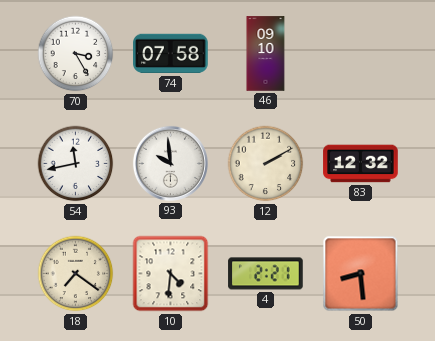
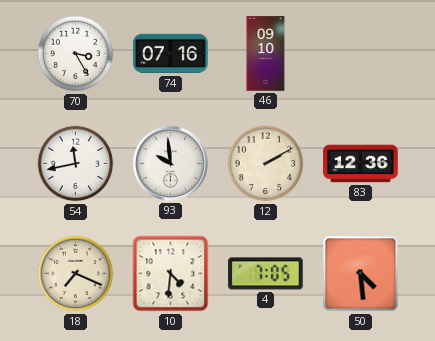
74: 07:58 -> 07:16 (171, 54)
83: 12:32 -> 12:36 (361, 164)
18: 7:21 -> 7:19 (76, 274)
4: 2:21 -> 7:05 (266, 274)
50: 8:29 -> 4:29 (361, 274)
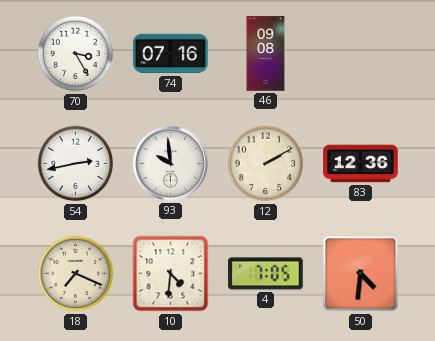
46: 09:10 -> 09:08 (266, 54)
54: 11:43 -> 2:43 (76, 164)
50: 4:29 -> 4:31 (361, 274)
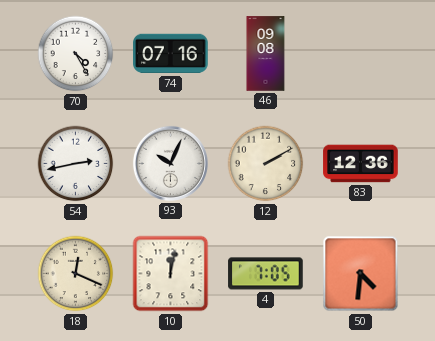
70: 3:25 -> 4:25 (76, 54)
93: 9:59 -> 10:04 (170, 163)
18: 7:19 -> 12:19 (76, 274)
10: 4:31 -> 12:02 (171, 274)
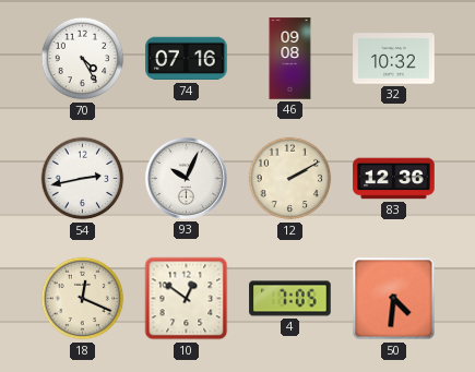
32: none -> 10:32 (394, 59)
10: 12:02 -> 12:51 (187, 299)
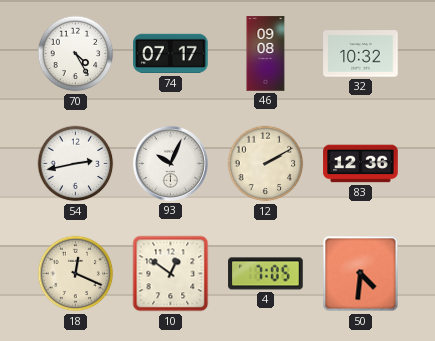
74: 07:16 -> 07:17 (171, 54)
